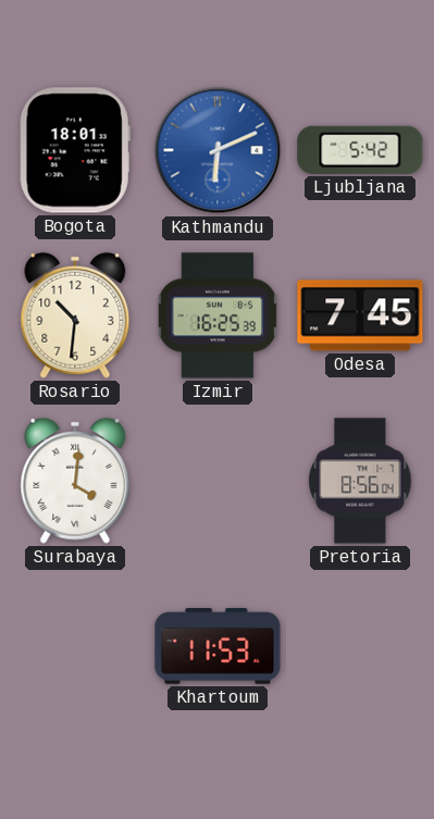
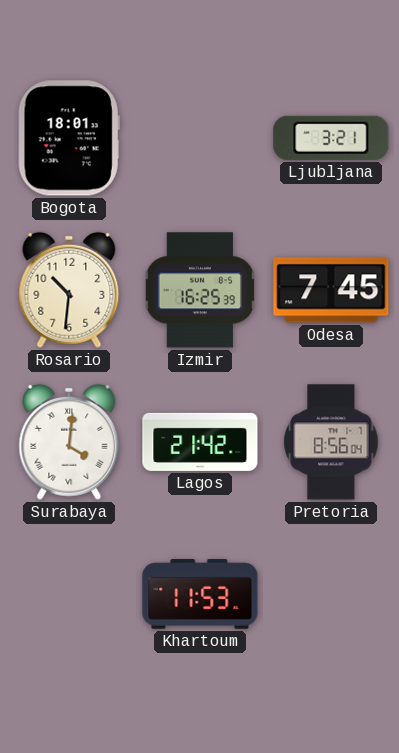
Kathmandu: 6:11 -> none (218, 150)
Ljubljana: 5:42 -> 3:21 (331, 138)
Lagos: none -> 21:42 (200, 442)
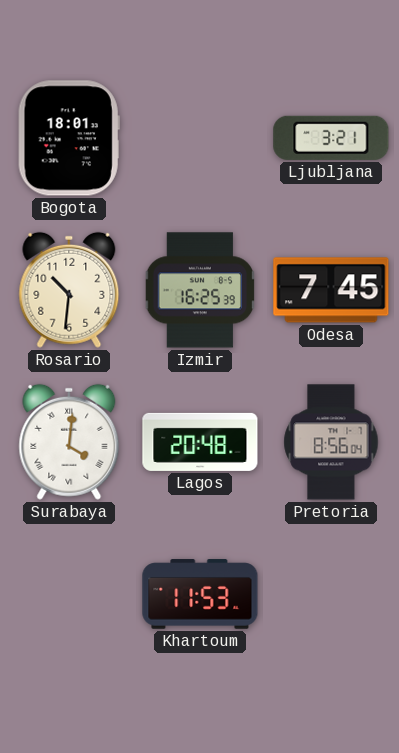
Lagos: 21:42 -> 20:48 (200, 442)
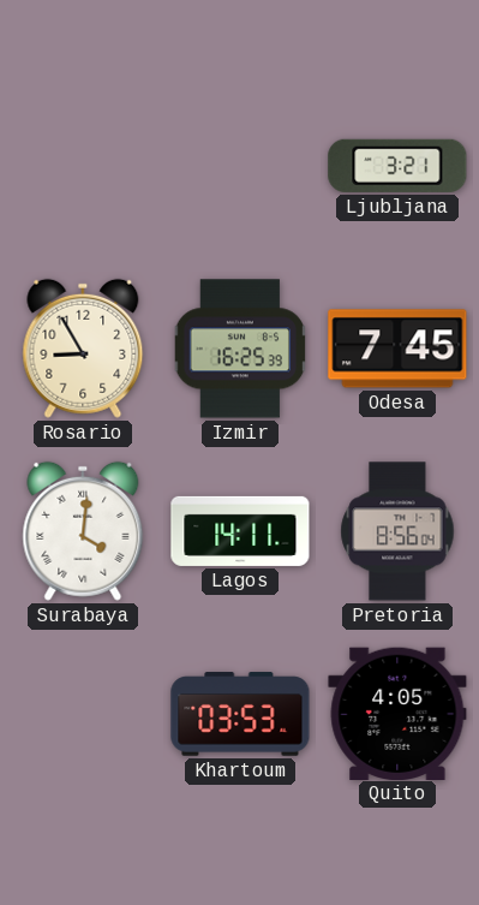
Bogota: 18:01 -> none (69, 138)
Rosario: 10:31 -> 8:55 (83, 349)
Lagos: 20:48 -> 14:11 (240, 531)
Khartoum: 11:53 -> 03:53 (240, 714)
Quito: none -> 4:05 (397, 713)
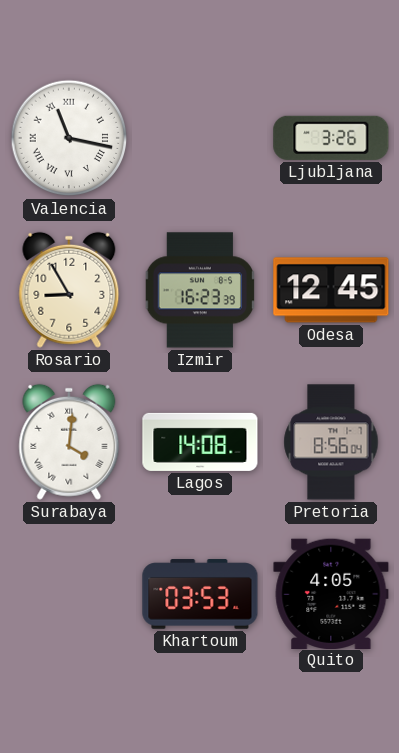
Valencia: none -> 11:17 (69, 138)
Ljubljana: 3:21 -> 3:26 (331, 138)
Izmir: 16:25 -> 16:23 (200, 290)
Odesa: 7:45 -> 12:45 (331, 290)
Lagos: 14:11 -> 14:08 (200, 442)
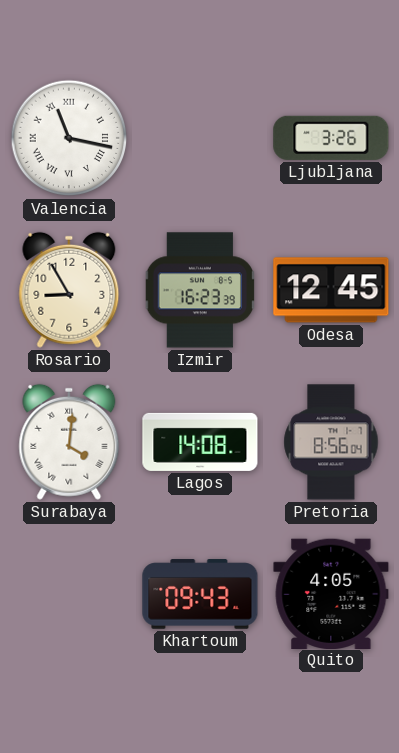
Khartoum: 03:53 -> 09:43 (200, 594)
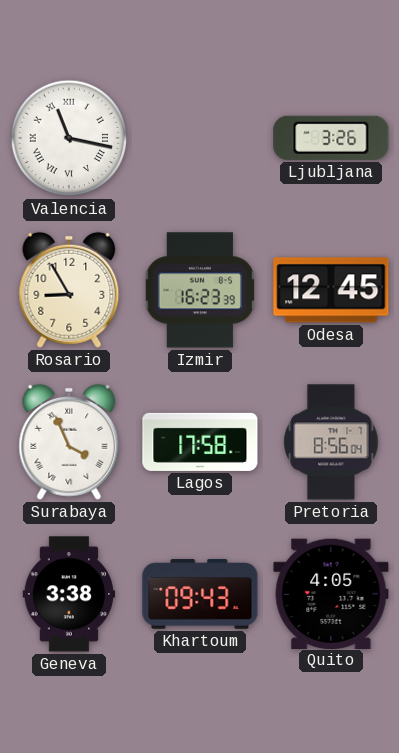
Surabaya: 4:01 -> 3:56 (69, 442)
Lagos: 14:08 -> 17:58 (200, 442)
Geneva: none -> 3:38 (69, 594)
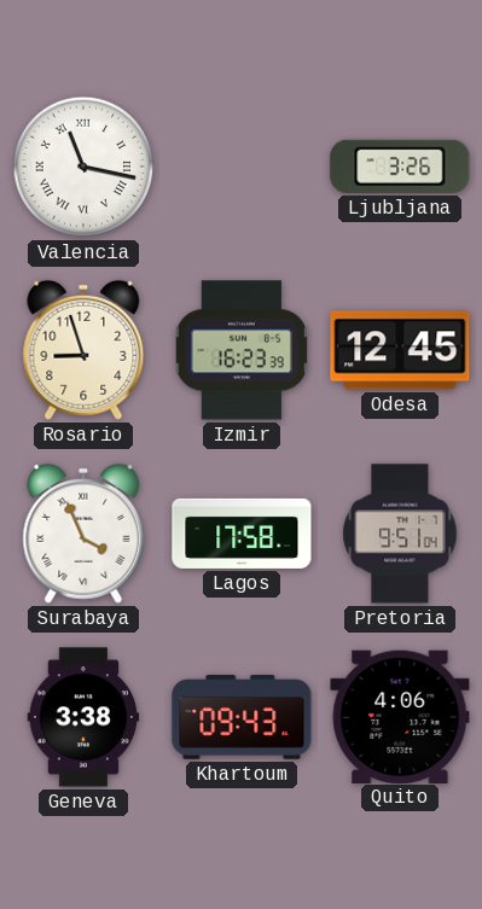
Rosario: 8:55 -> 8:57 (83, 350)
Pretoria: 8:56 -> 9:51 (400, 534)
Quito: 4:05 -> 4:06 (400, 716)
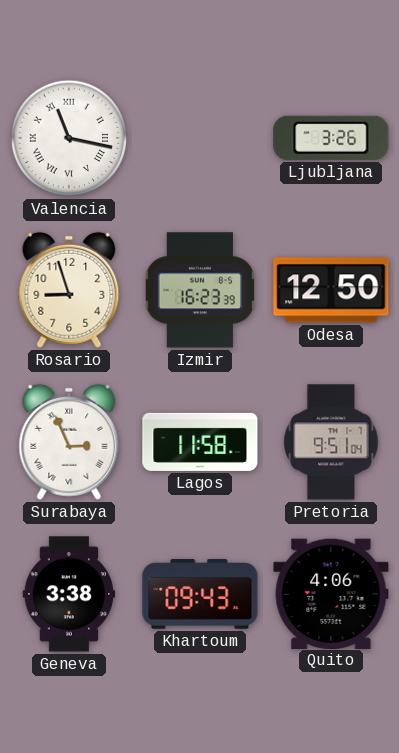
Odesa: 12:45 -> 12:50 (331, 290)
Surabaya: 3:56 -> 2:56 (69, 442)
Lagos: 17:58 -> 11:58 (200, 442)
